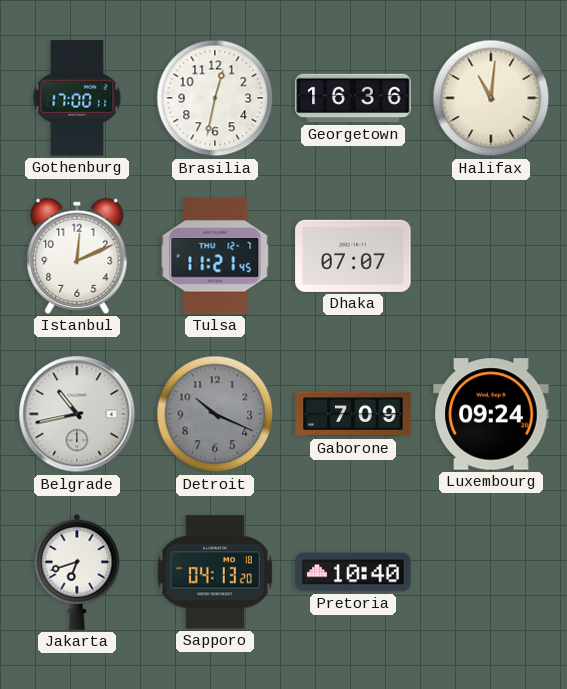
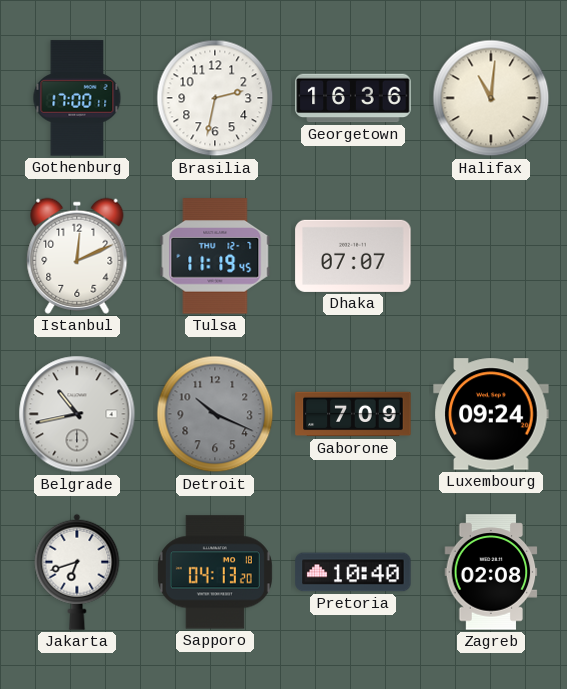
Brasilia: 12:32 -> 2:32 (215, 98)
Tulsa: 11:21 -> 11:19 (215, 256)
Zagreb: none -> 02:08 (491, 572)
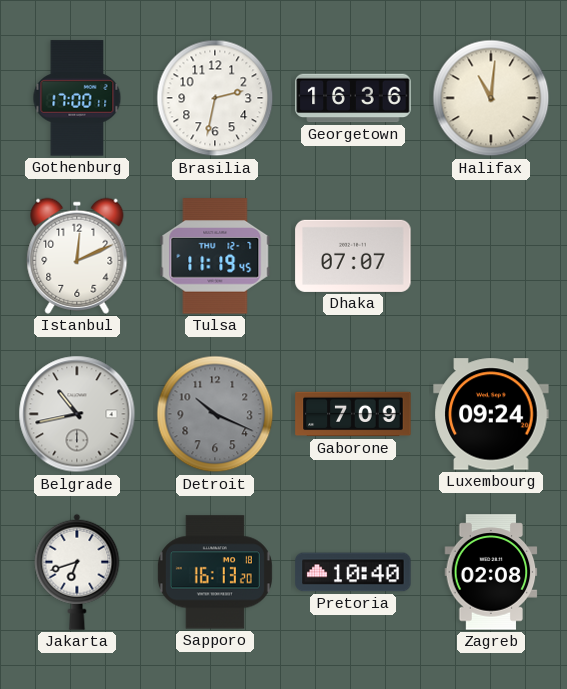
Sapporo: 04:13 -> 16:13 (215, 572)
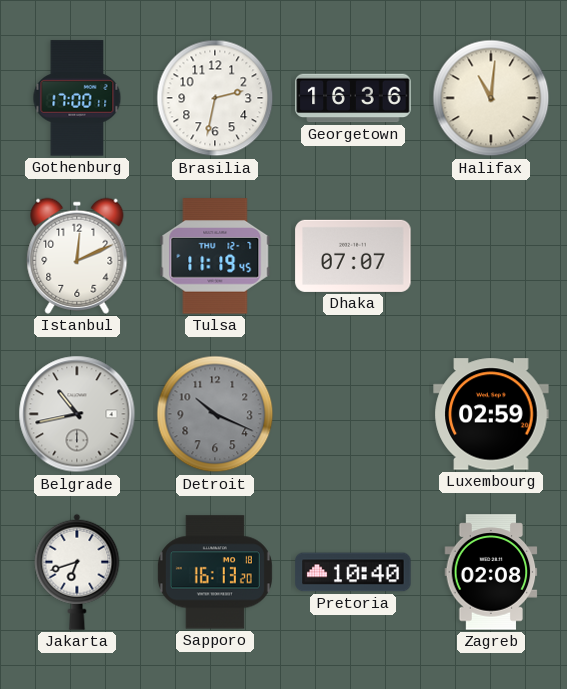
Gaborone: 7:09 -> none (353, 414)
Luxembourg: 09:24 -> 02:59 (491, 414)
